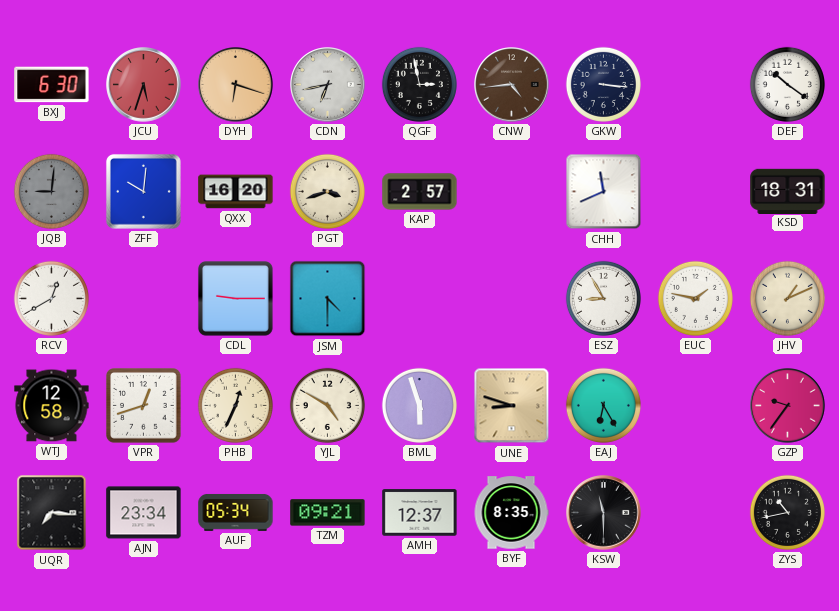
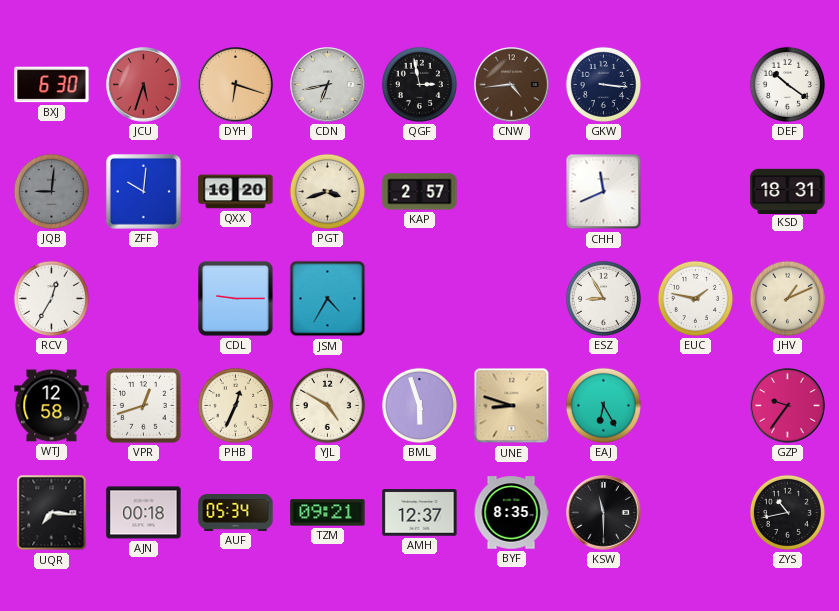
RCV: 12:40 -> 12:35 (51, 298)
JSM: 4:30 -> 4:35 (328, 299)
AJN: 23:34 -> 00:18 (144, 513)
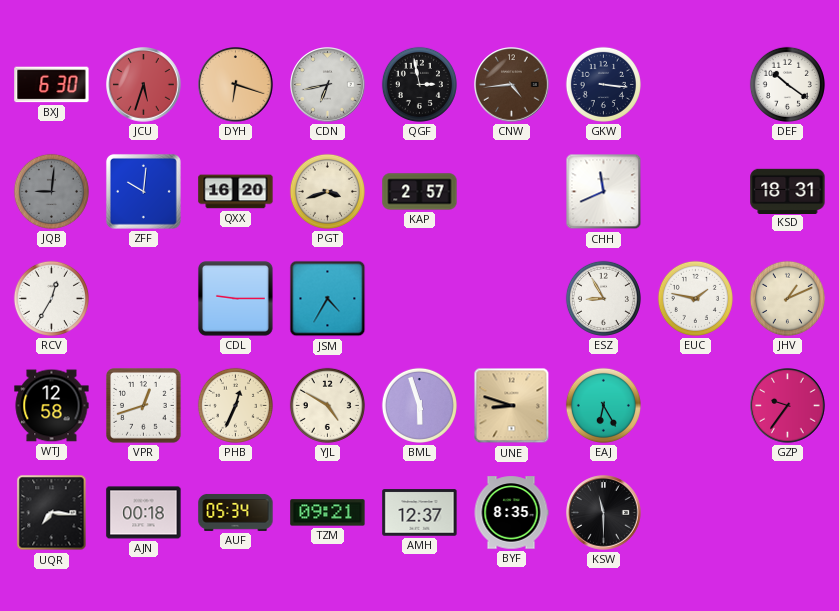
ZYS: 10:43 -> none (787, 512)
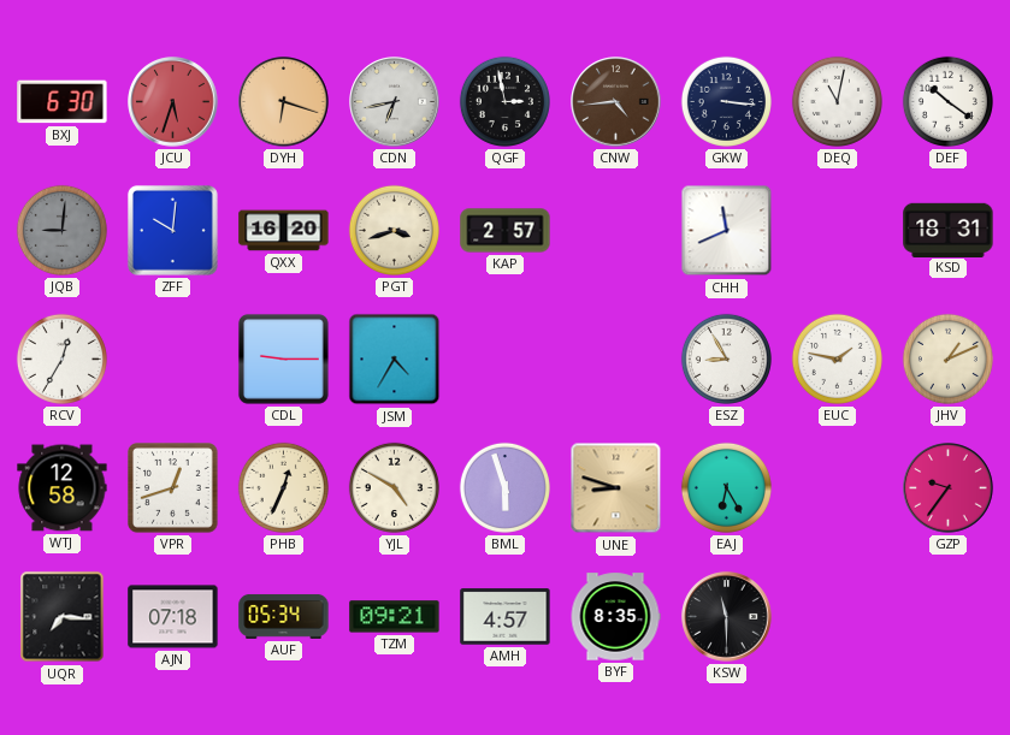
DEQ: none -> 11:02 (837, 101)
AJN: 00:18 -> 07:18 (173, 617)
AMH: 12:37 -> 4:57 (506, 617)
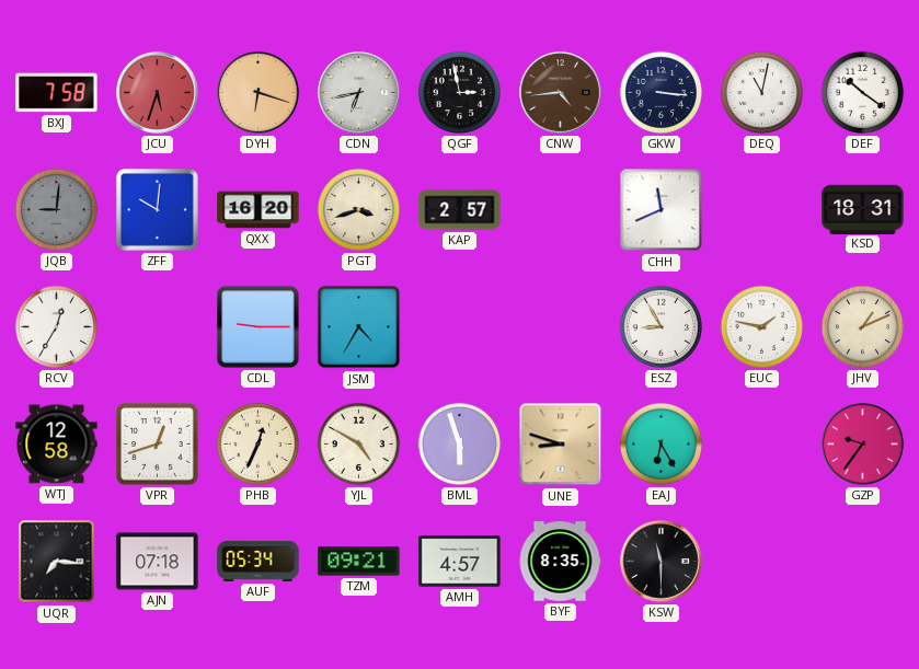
BXJ: 6:30 -> 7:58 (57, 93)
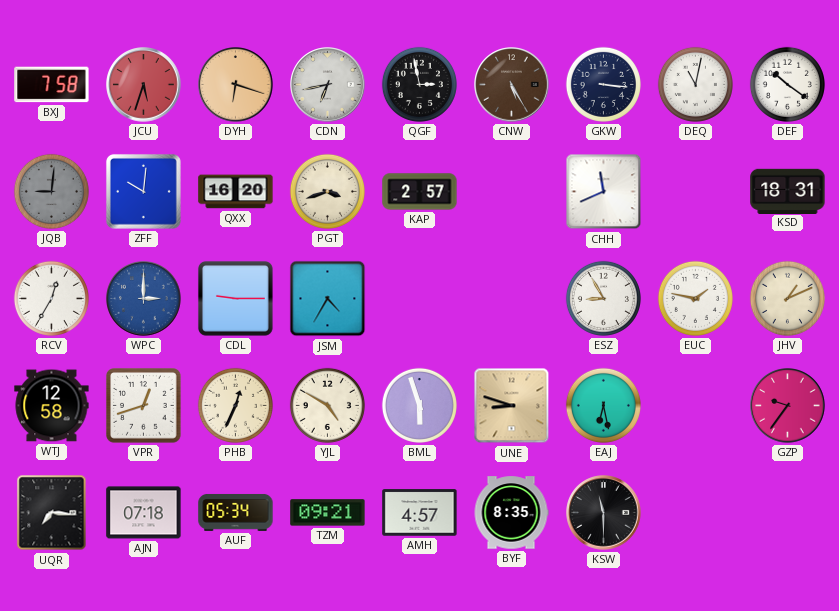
CNW: 4:44 -> 5:25 (512, 85)
WPC: none -> 3:00 (144, 299)
EAJ: 6:25 -> 6:28 (603, 405)
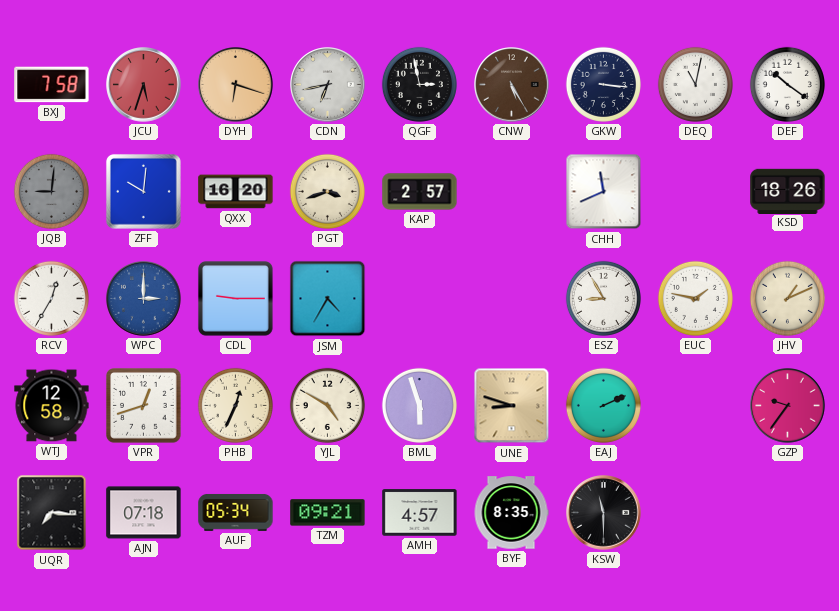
KSD: 18:31 -> 18:26 (788, 191)
EAJ: 6:28 -> 2:11 (603, 405)
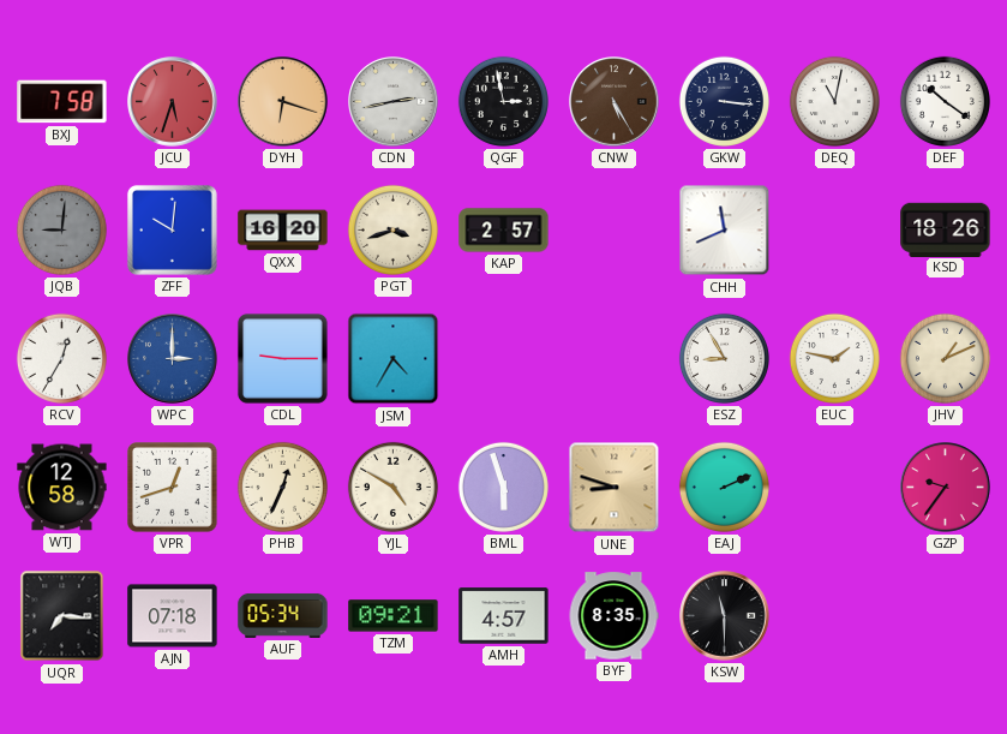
CDN: 6:43 -> 2:43 (394, 102)
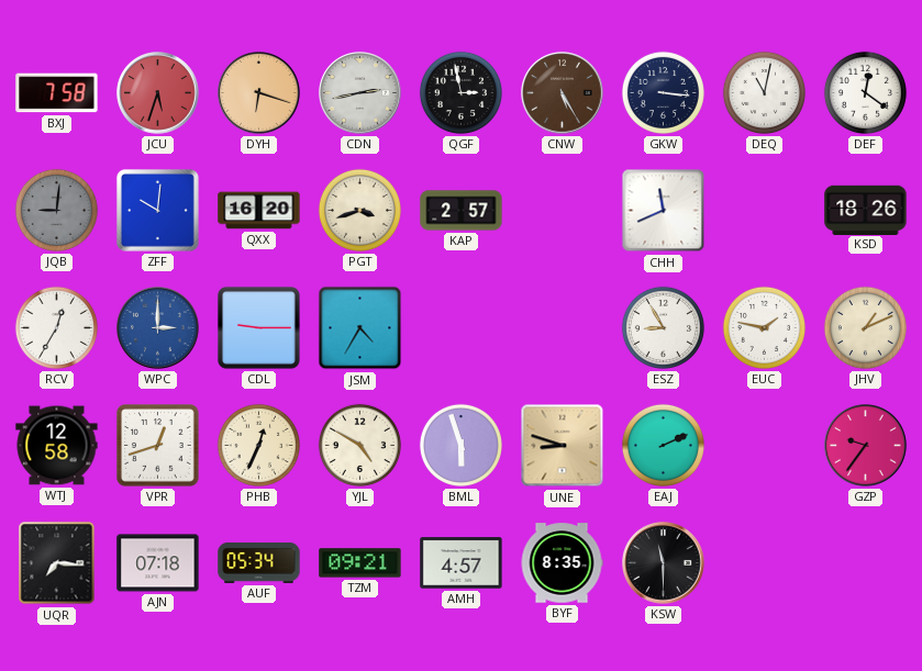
DEF: 10:21 -> 12:21 (865, 92)
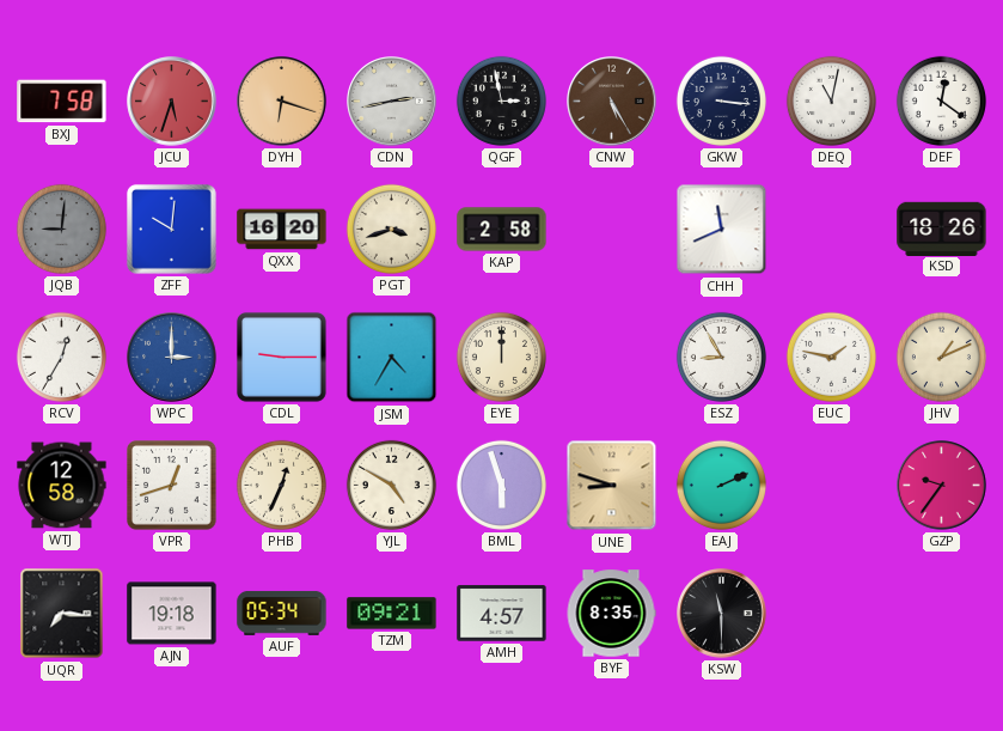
KAP: 2:57 -> 2:58 (502, 230)
EYE: none -> 12:00 (501, 357)
AJN: 07:18 -> 19:18 (172, 614)
